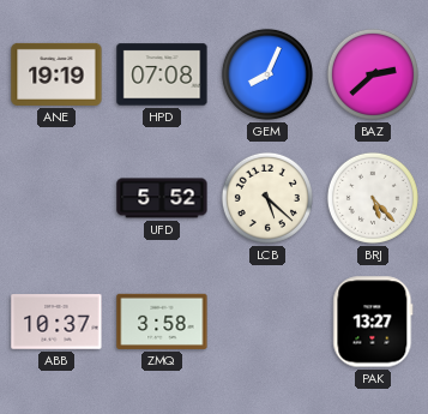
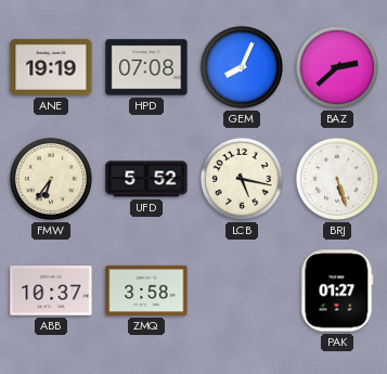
FMW: none -> 6:36 (51, 179)
LCB: 5:22 -> 5:17 (242, 179)
BRJ: 5:23 -> 5:27 (337, 179)
PAK: 13:27 -> 01:27 (337, 291)
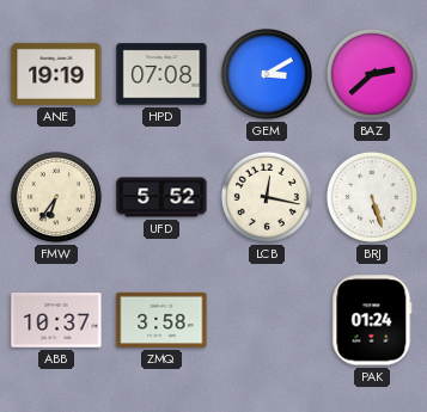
GEM: 8:04 -> 3:10 (267, 74)
LCB: 5:17 -> 12:17 (267, 197)
PAK: 01:27 -> 01:24 (372, 320)
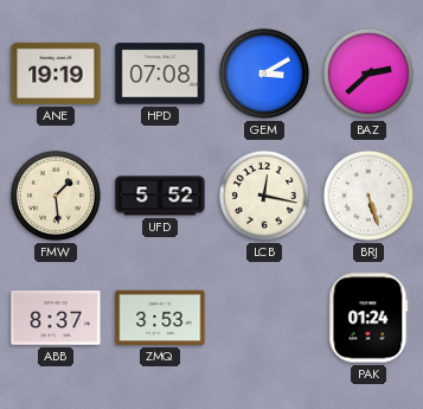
FMW: 6:36 -> 1:29 (56, 196)
ABB: 10:37 -> 8:37 (56, 318)
ZMQ: 3:58 -> 3:53 (160, 318)
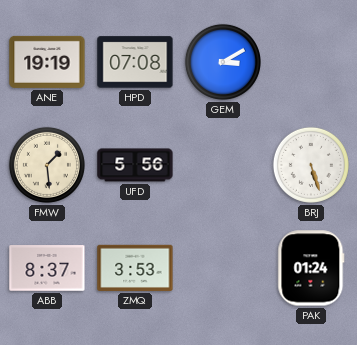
BAZ: 2:38 -> none (368, 74)
UFD: 5:52 -> 5:56 (135, 165)
LCB: 12:17 -> none (264, 196)
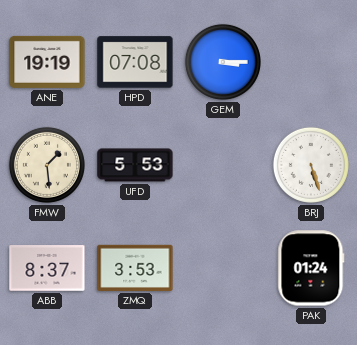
GEM: 3:10 -> 3:15 (223, 62)
UFD: 5:56 -> 5:53 (135, 165)
